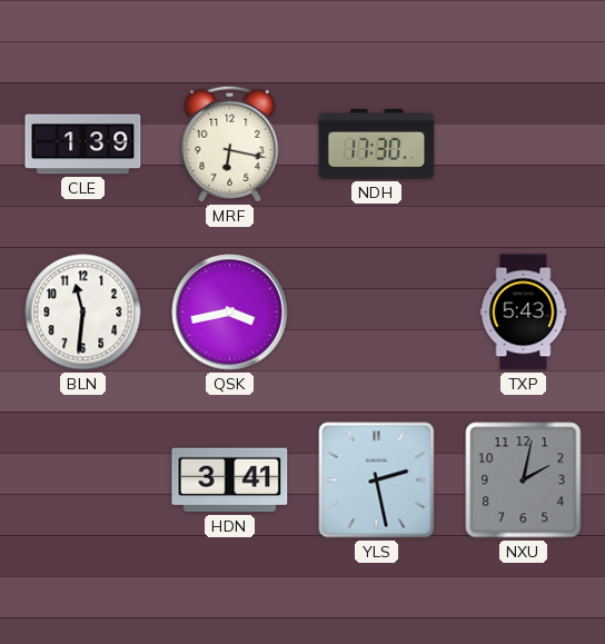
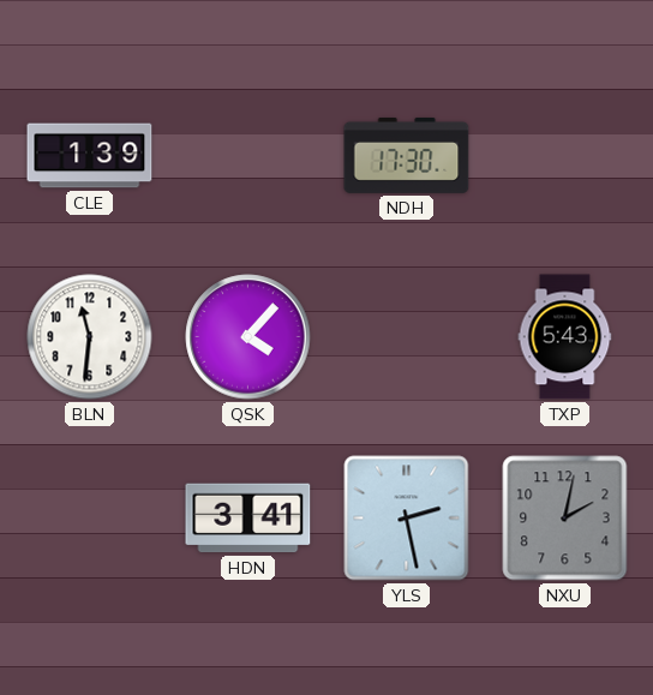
MRF: 6:17 -> none (230, 143)
QSK: 3:43 -> 4:07 (248, 337)
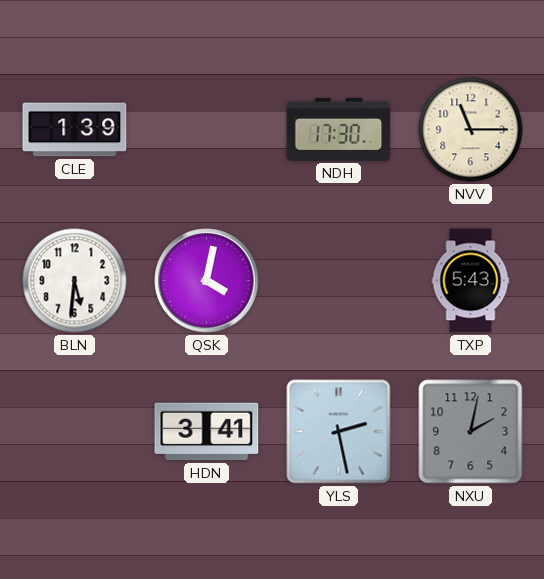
NVV: none -> 11:15 (471, 130)
BLN: 11:31 -> 5:31 (75, 281)
QSK: 4:07 -> 4:02 (207, 281)
